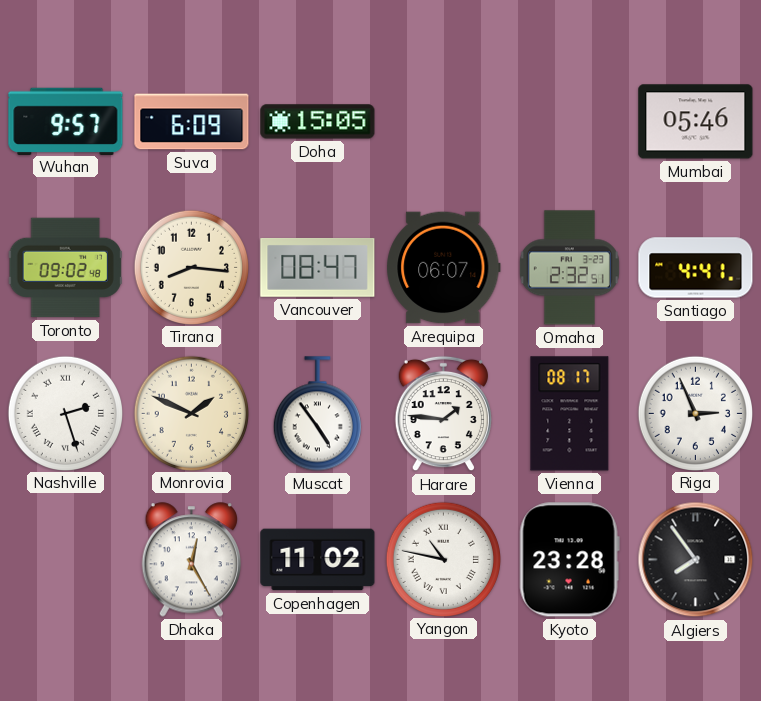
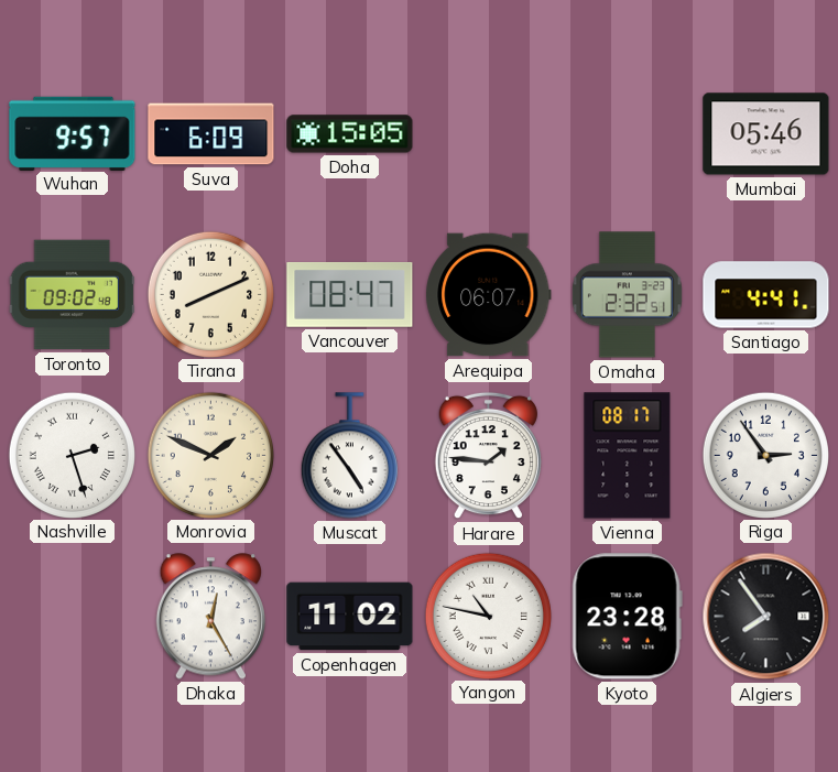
Tirana: 8:16 -> 8:11 (210, 294)
Riga: 2:56 -> 2:54 (765, 455)
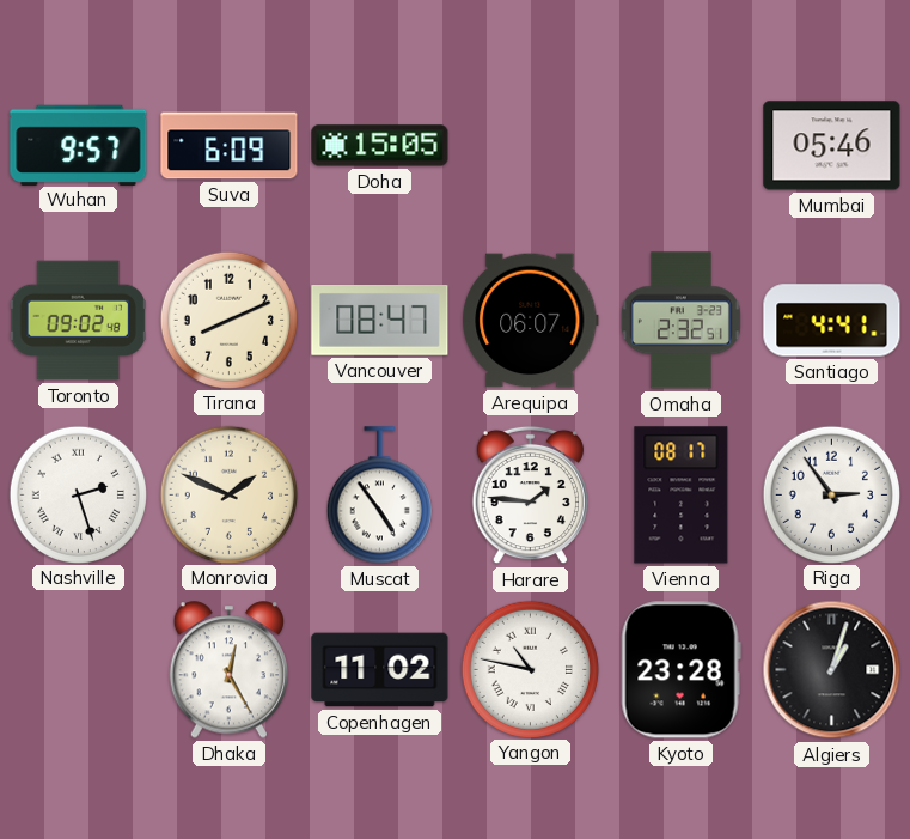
Algiers: 7:54 -> 1:03 (832, 670)
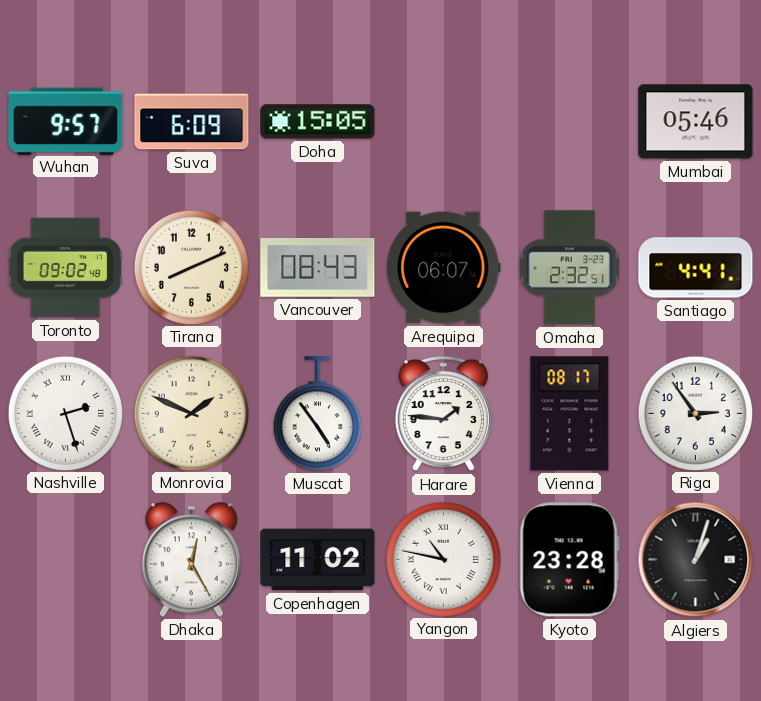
Vancouver: 08:47 -> 08:43 (318, 267)
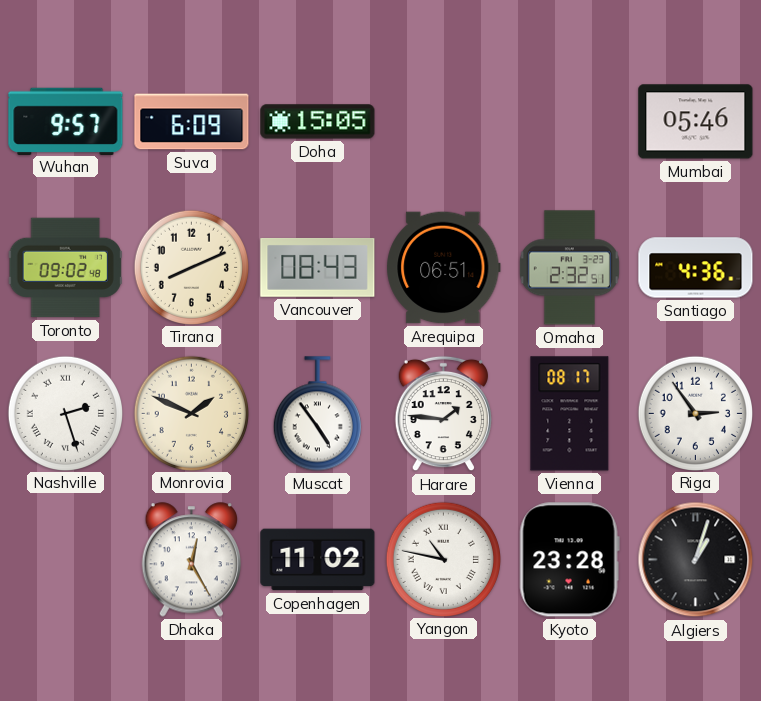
Arequipa: 06:07 -> 06:51 (444, 268)
Santiago: 4:41 -> 4:36 (696, 268)
